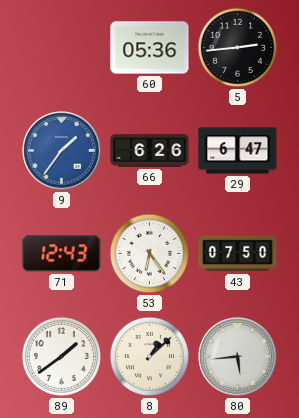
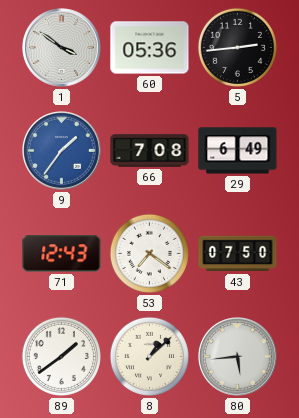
1: none -> 3:51 (62, 48)
66: 6:26 -> 7:08 (150, 151)
29: 6:47 -> 6:49 (238, 151)
53: 6:24 -> 7:21 (149, 253)
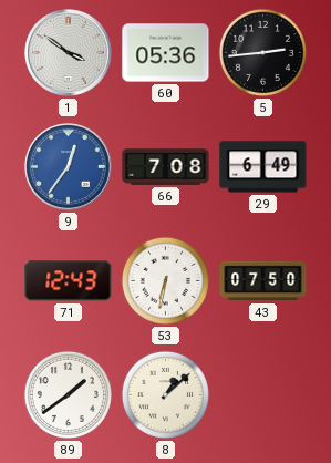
9: 1:36 -> 12:36 (69, 167)
53: 7:21 -> 6:32 (165, 280)
80: 5:44 -> none (238, 357)
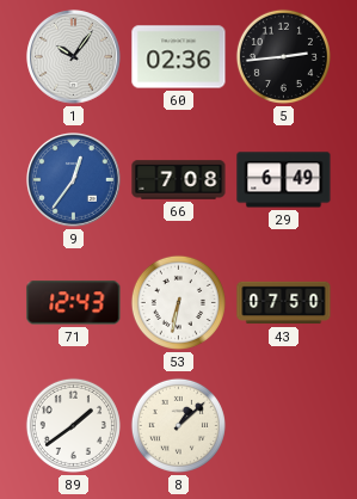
1: 3:51 -> 10:06 (74, 57)
60: 05:36 -> 02:36 (179, 57)
